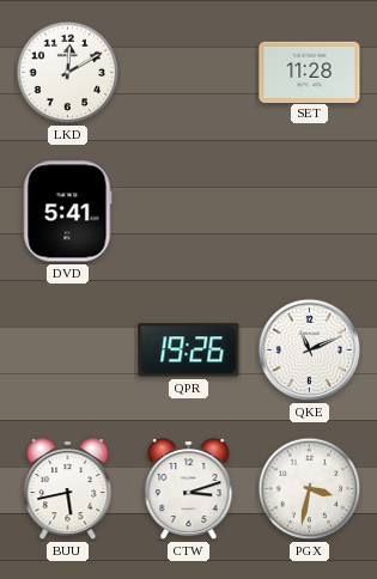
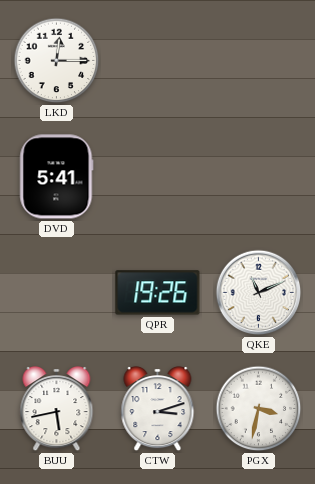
LKD: 12:10 -> 12:15 (57, 61)
SET: 11:28 -> none (310, 72)
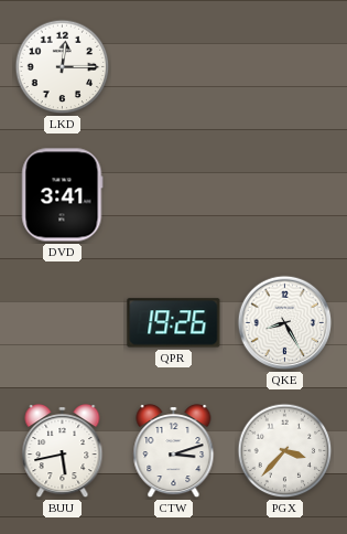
DVD: 5:41 -> 3:41 (63, 195)
QKE: 11:11 -> 8:25 (285, 323)
PGX: 3:32 -> 3:37 (285, 451)
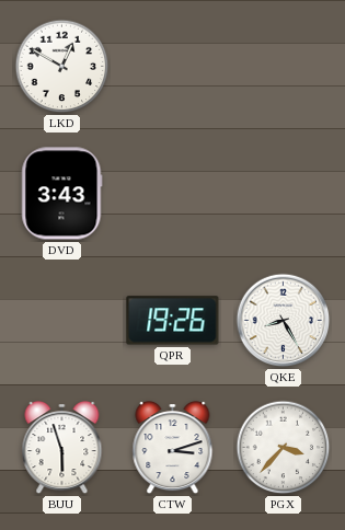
LKD: 12:15 -> 12:50 (62, 67)
DVD: 3:41 -> 3:43 (62, 194)
BUU: 5:43 -> 5:57 (62, 449)
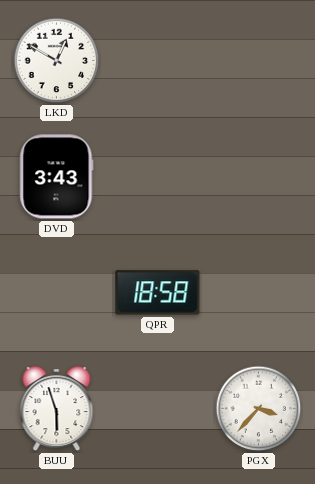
QPR: 19:26 -> 18:58 (158, 293)
QKE: 8:25 -> none (284, 321)
CTW: 3:12 -> none (173, 449)
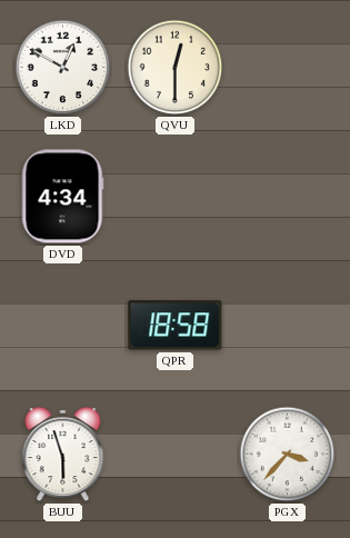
QVU: none -> 12:30 (176, 68)
DVD: 3:43 -> 4:34 (63, 197)
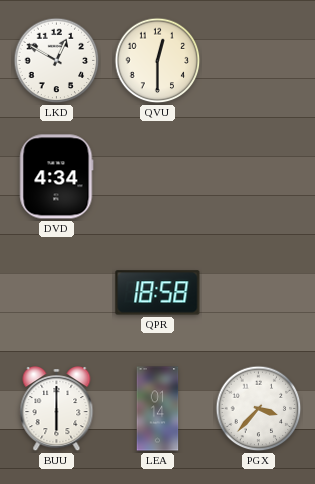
BUU: 5:57 -> 6:00 (57, 410)
LEA: none -> 01:14 (158, 409)
